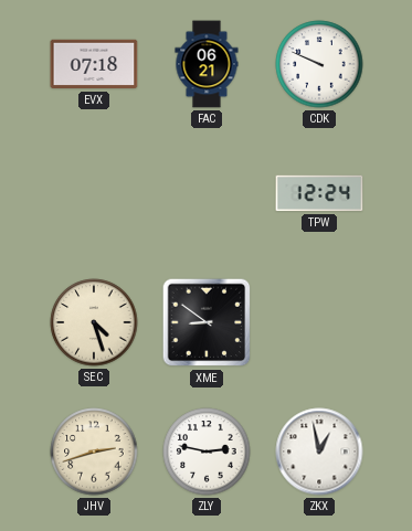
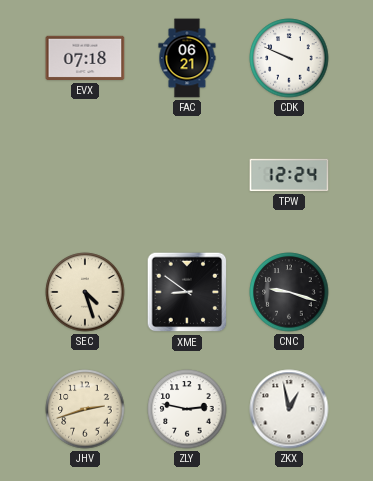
CNC: none -> 9:18 (289, 292)
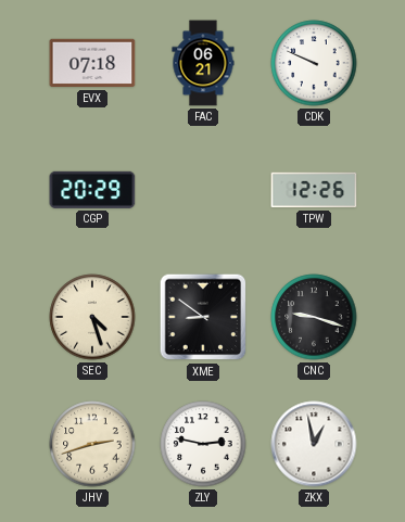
CGP: none -> 20:29 (92, 190)
TPW: 12:24 -> 12:26 (314, 190)
